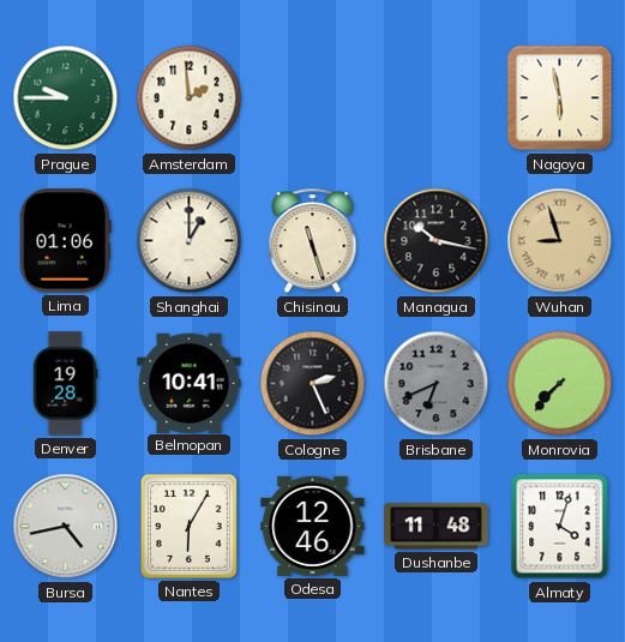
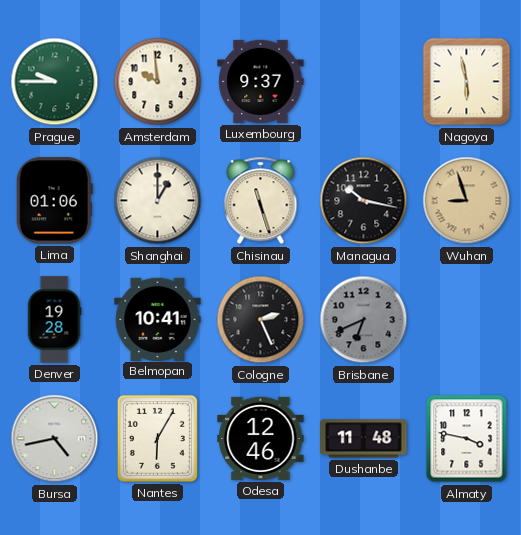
Amsterdam: 1:59 -> 9:59 (158, 82)
Luxembourg: none -> 9:37 (261, 81)
Monrovia: 7:37 -> none (560, 384)
Almaty: 4:03 -> 3:47 (467, 439)
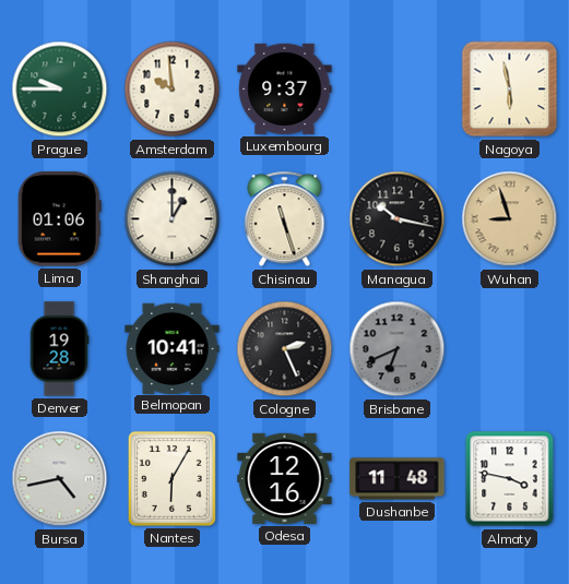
Odesa: 12:46 -> 12:16 (285, 478)
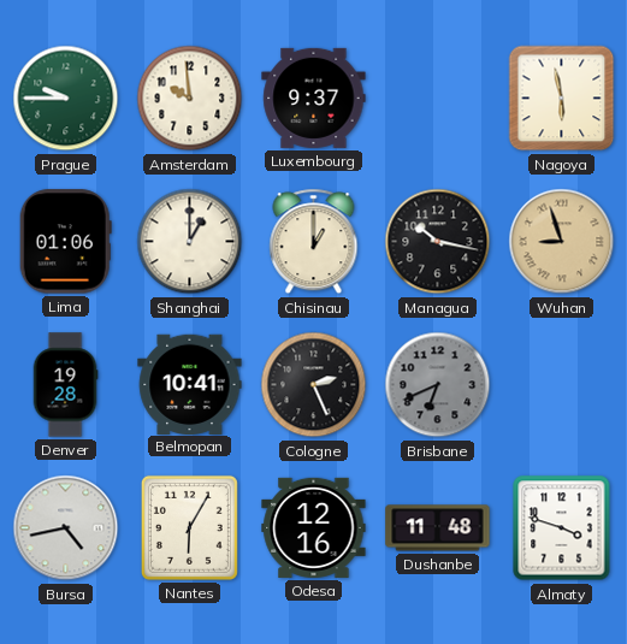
Chisinau: 11:27 -> 1:00 (314, 242)
Almaty: 3:47 -> 3:48 (562, 528)
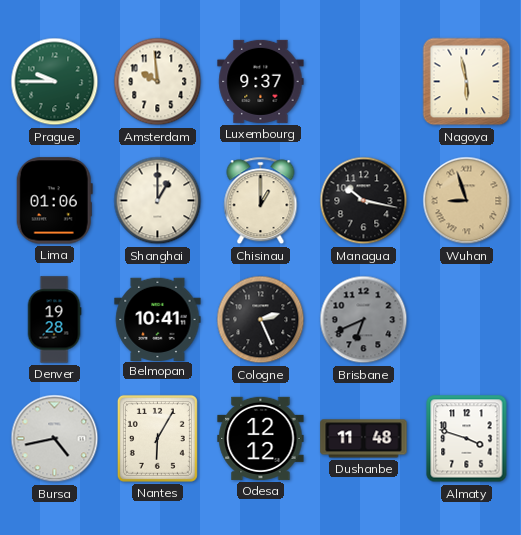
Odesa: 12:16 -> 12:12 (261, 438)
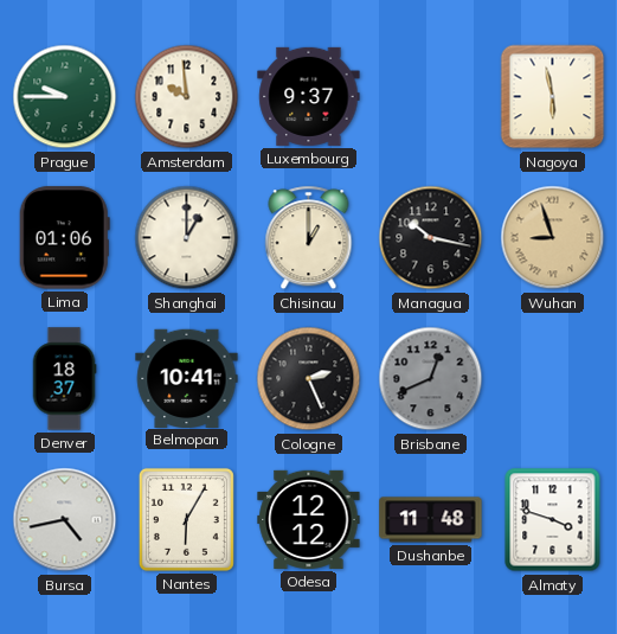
Denver: 19:28 -> 18:37 (64, 379)
Brisbane: 6:41 -> 12:41 (431, 379)
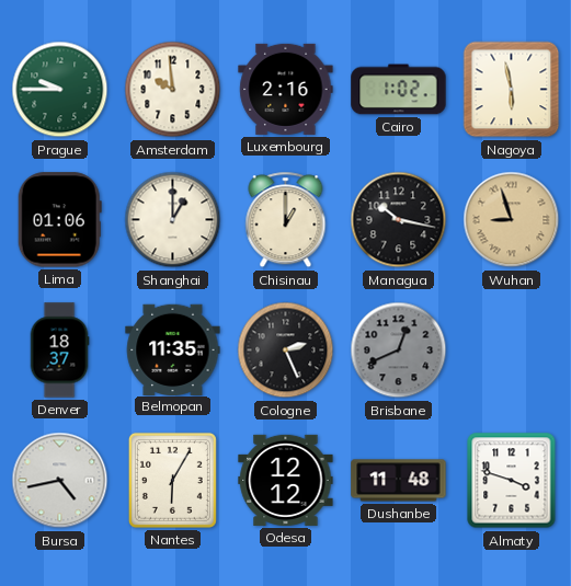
Luxembourg: 9:37 -> 2:16 (286, 89)
Cairo: none -> 1:02 (399, 90)
Belmopan: 10:41 -> 11:35 (173, 349)
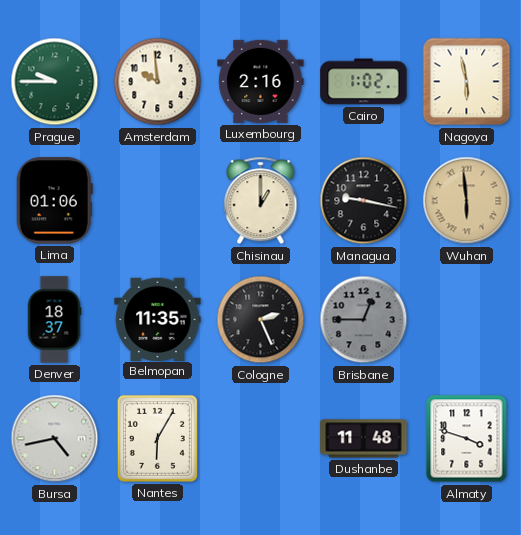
Shanghai: 1:00 -> none (173, 220)
Managua: 10:17 -> 9:17 (364, 201)
Wuhan: 8:57 -> 5:59 (467, 201)
Brisbane: 12:41 -> 12:45 (364, 320)
Odesa: 12:12 -> none (286, 480)
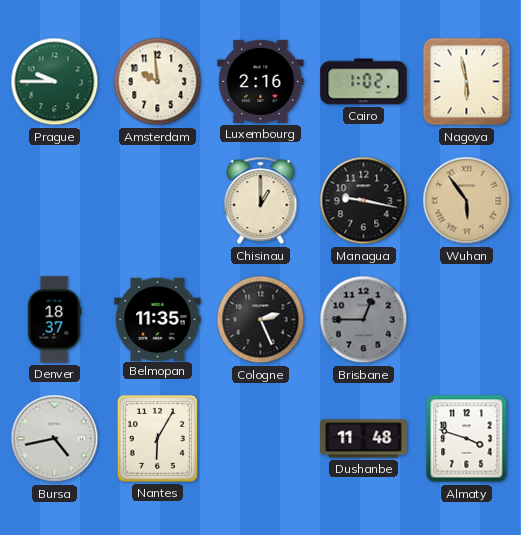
Lima: 01:06 -> none (54, 201)
Wuhan: 5:59 -> 5:54 (467, 201)
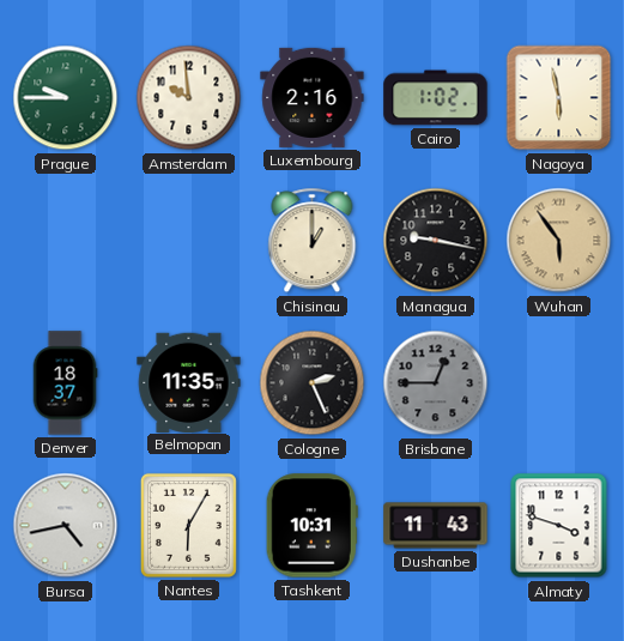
Tashkent: none -> 10:31 (311, 526)
Dushanbe: 11:48 -> 11:43 (436, 526)
